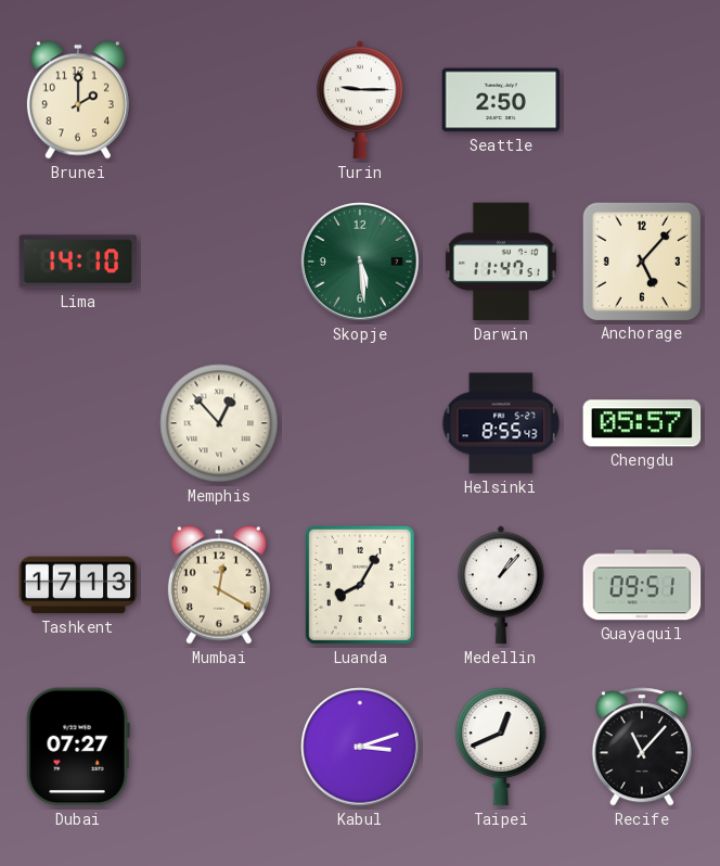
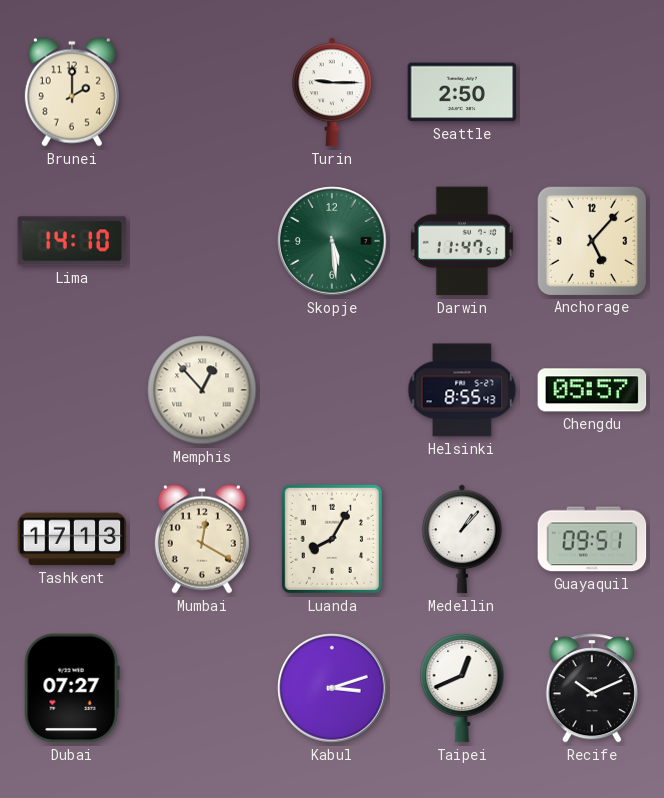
Recife: 11:07 -> 10:11 (592, 688)
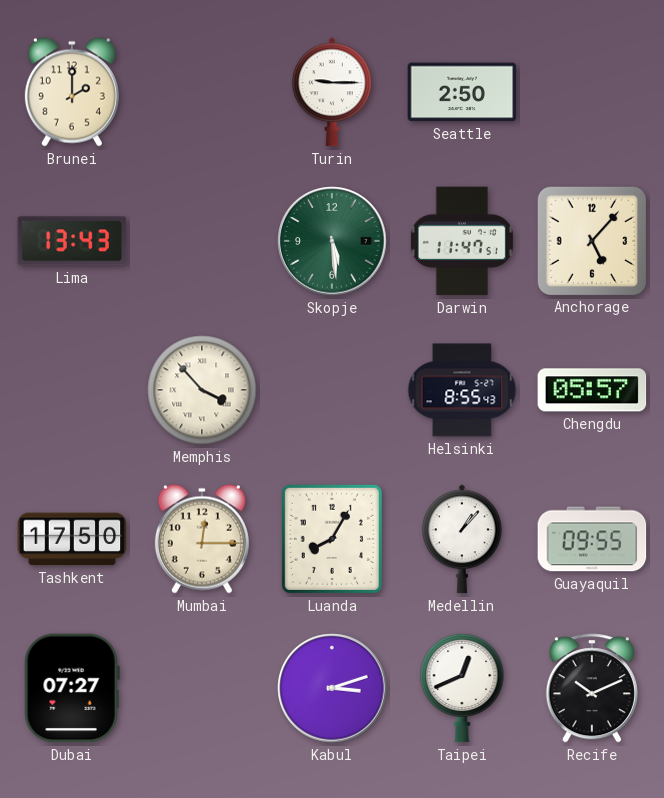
Lima: 14:10 -> 13:43 (72, 241)
Memphis: 12:53 -> 3:53 (202, 390)
Tashkent: 17:13 -> 17:50 (72, 539)
Mumbai: 12:20 -> 12:15 (202, 539)
Guayaquil: 09:51 -> 09:55 (592, 539)
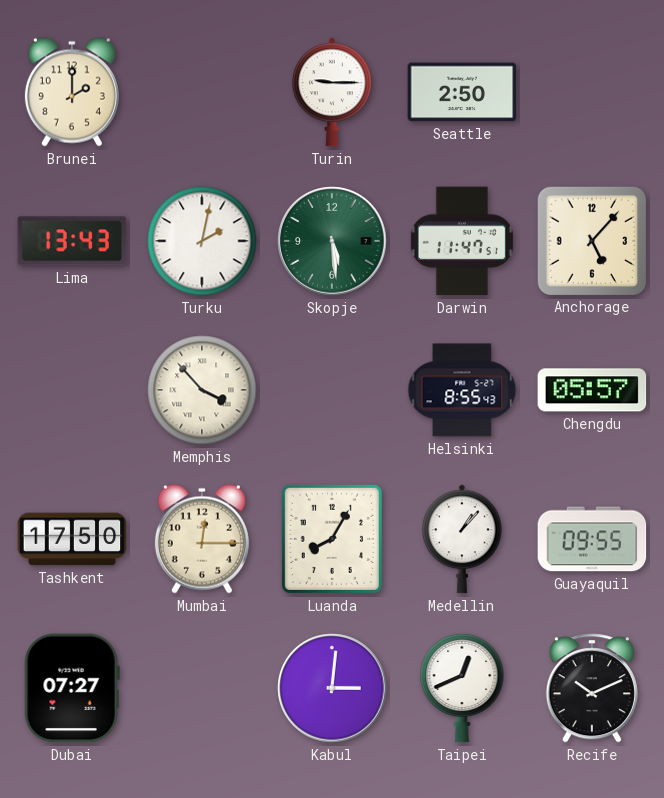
Turku: none -> 2:02 (202, 241)
Kabul: 3:12 -> 3:01 (332, 688)
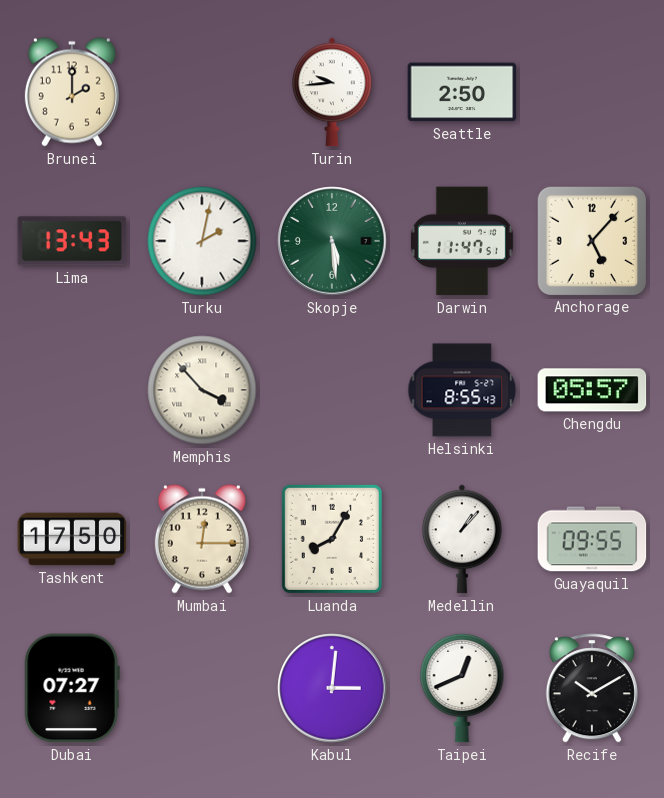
Turin: 9:15 -> 9:44 (333, 92)
Recife: 10:11 -> 10:10 (592, 688)
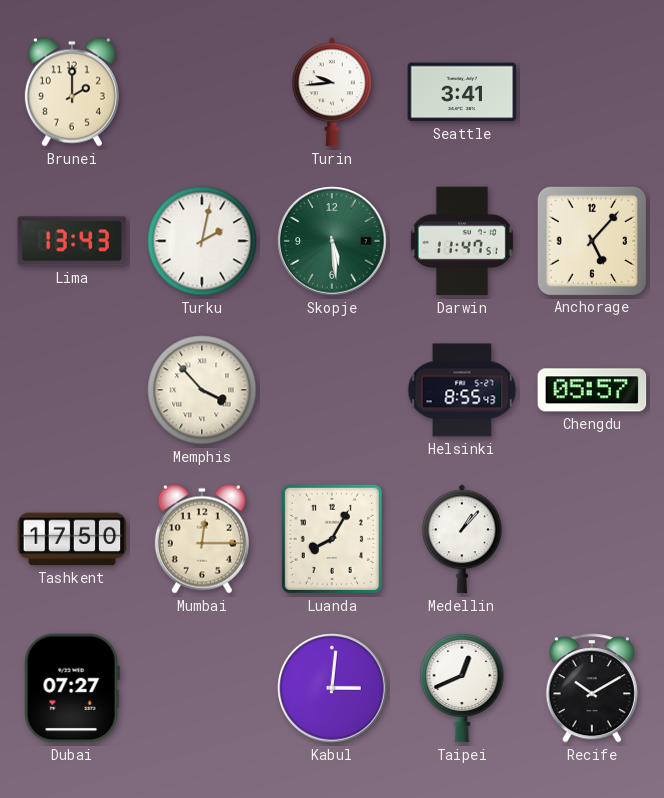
Seattle: 2:50 -> 3:41 (462, 92)
Guayaquil: 09:55 -> none (592, 539)
